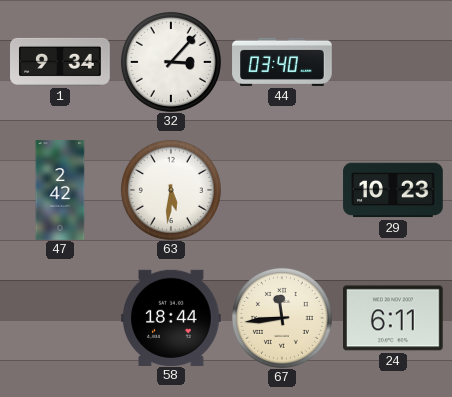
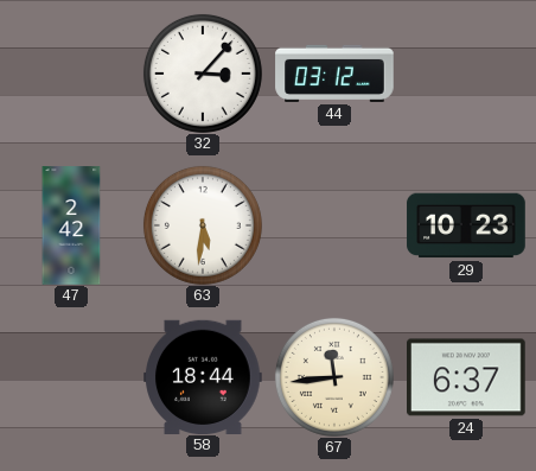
1: 9:34 -> none (60, 62)
44: 03:40 -> 03:12 (334, 74)
24: 6:11 -> 6:37 (467, 377)
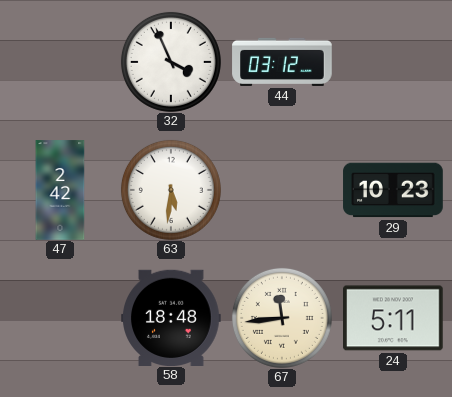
32: 3:07 -> 3:56 (171, 62)
58: 18:44 -> 18:48 (171, 317)
24: 6:37 -> 5:11 (394, 318)
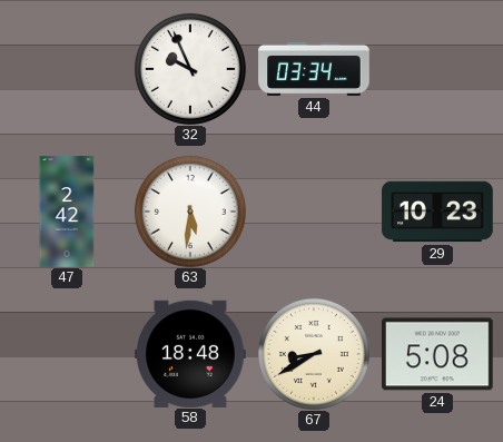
32: 3:56 -> 9:56 (190, 69)
44: 03:12 -> 03:34 (314, 69)
67: 11:44 -> 8:40 (314, 354)
24: 5:11 -> 5:08 (438, 354)
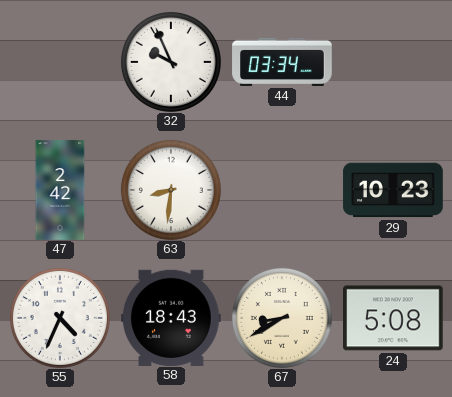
63: 5:31 -> 8:31 (171, 190)
55: none -> 4:34 (60, 318)
58: 18:48 -> 18:43 (171, 317)
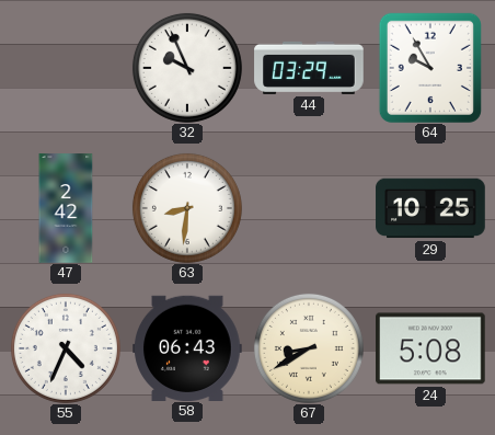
44: 03:34 -> 03:29 (309, 68)
64: none -> 9:55 (430, 68)
29: 10:23 -> 10:25 (430, 208)
58: 18:43 -> 06:43 (187, 347)
